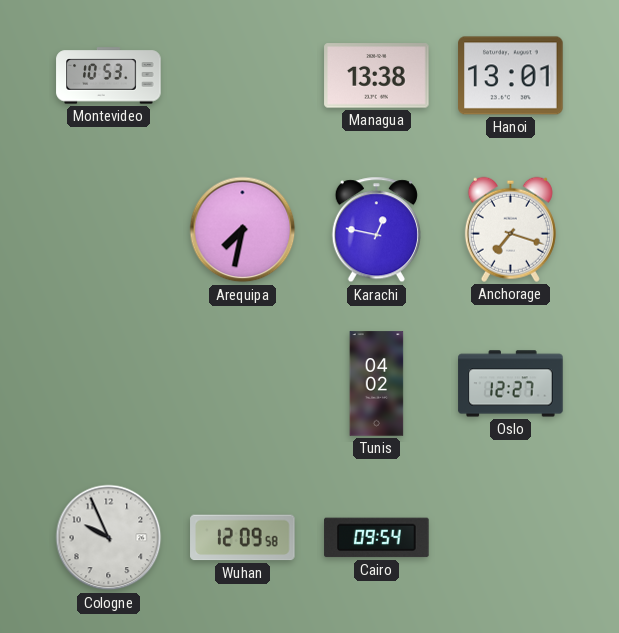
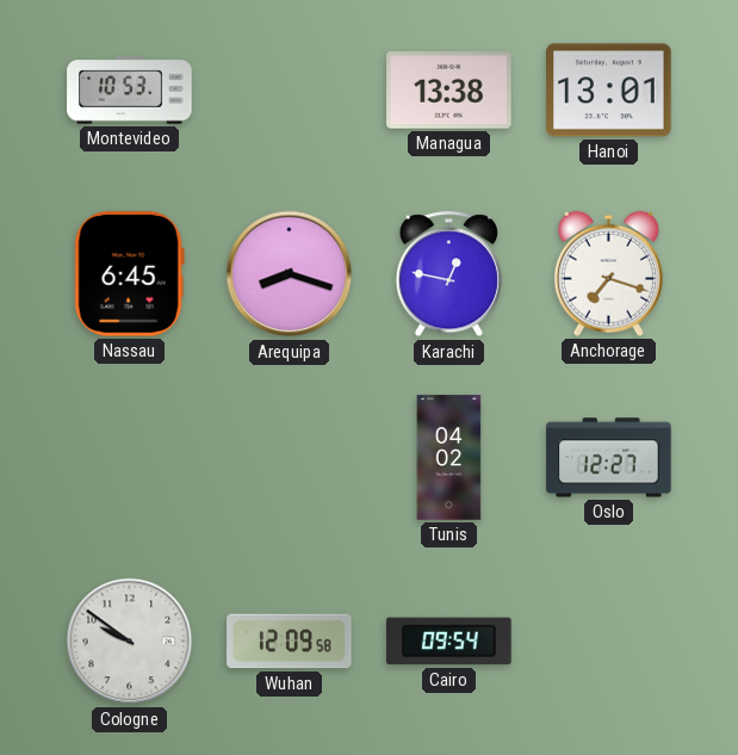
Nassau: none -> 6:45 (129, 274)
Arequipa: 7:32 -> 8:18 (290, 274)
Cologne: 9:56 -> 9:51 (130, 642)
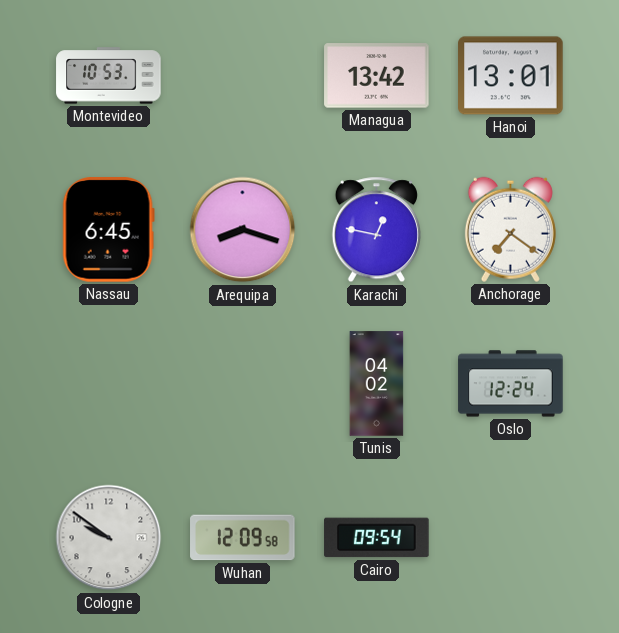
Managua: 13:38 -> 13:42 (377, 76)
Anchorage: 7:18 -> 7:21 (510, 229)
Oslo: 12:27 -> 12:24 (511, 384)
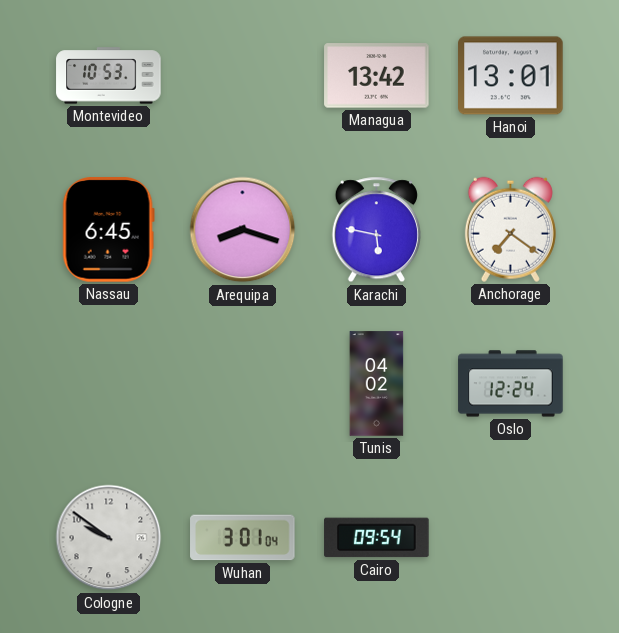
Karachi: 12:47 -> 5:47 (376, 230)
Wuhan: 12:09 -> 3:01 (243, 538)
